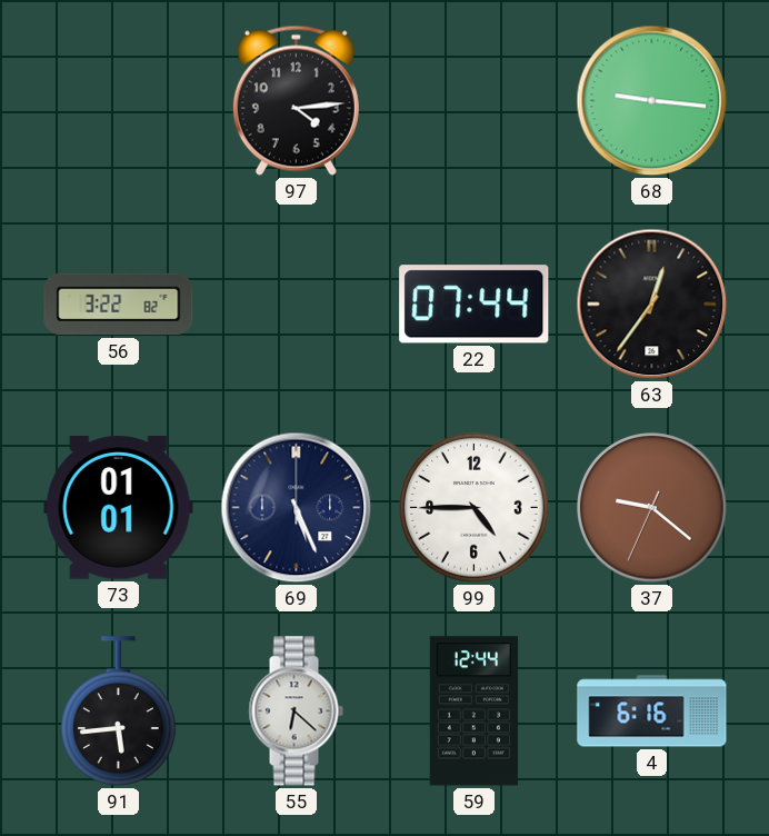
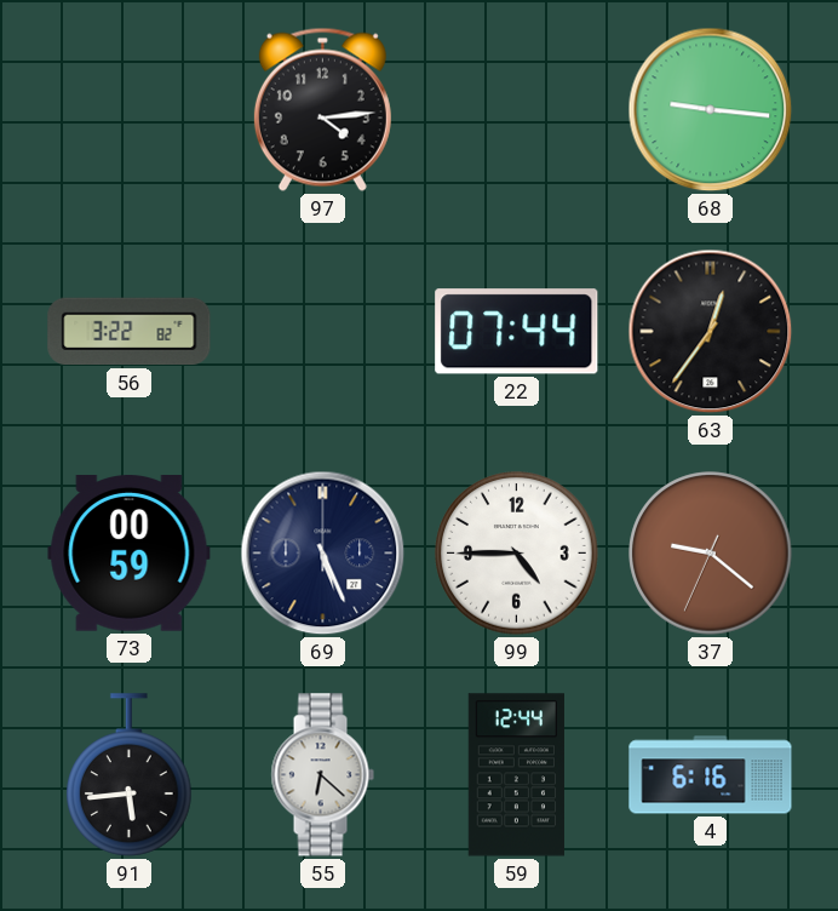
73: 01:01 -> 00:59 (130, 554)
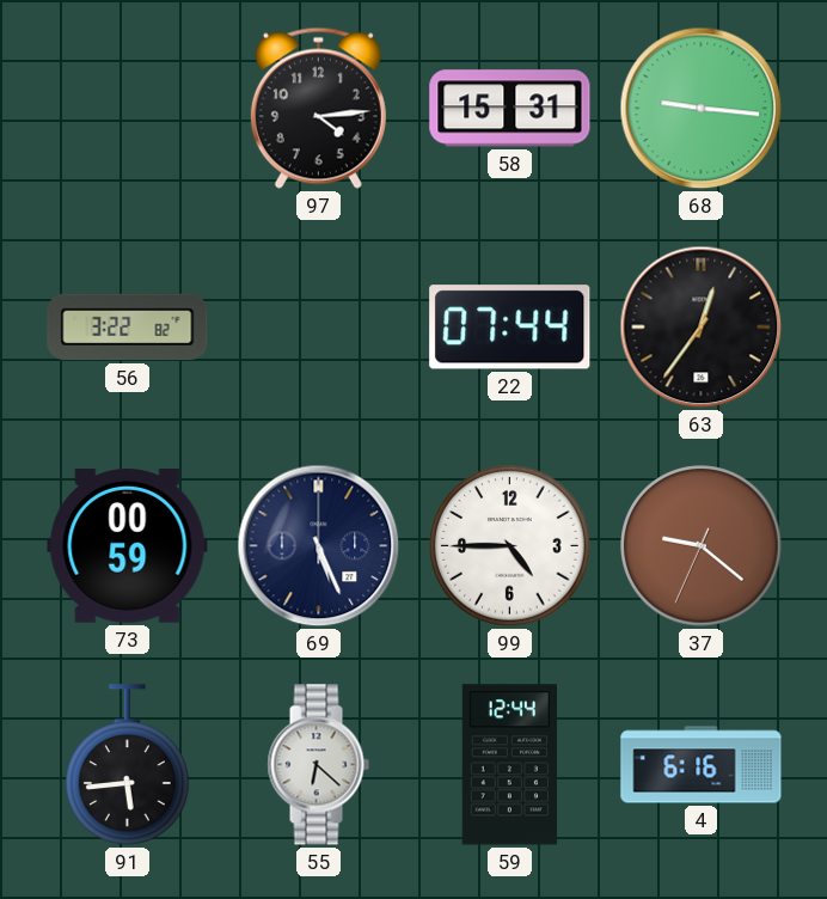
58: none -> 15:31 (510, 109)
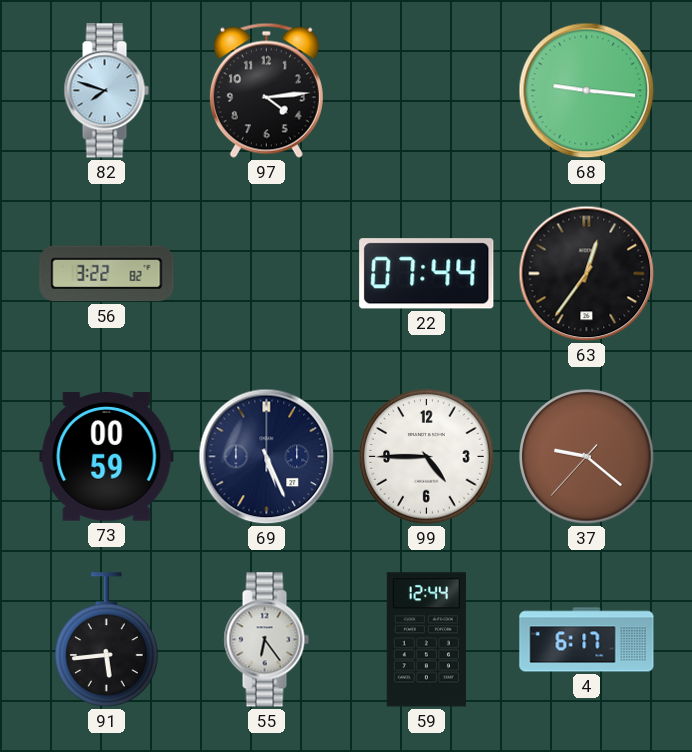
82: none -> 7:48 (106, 91)
58: 15:31 -> none (510, 109)
37: 9:21:34 -> 9:21:37 (587, 457)
55: 6:22 -> 6:24 (266, 640)
4: 6:16 -> 6:17 (587, 640)
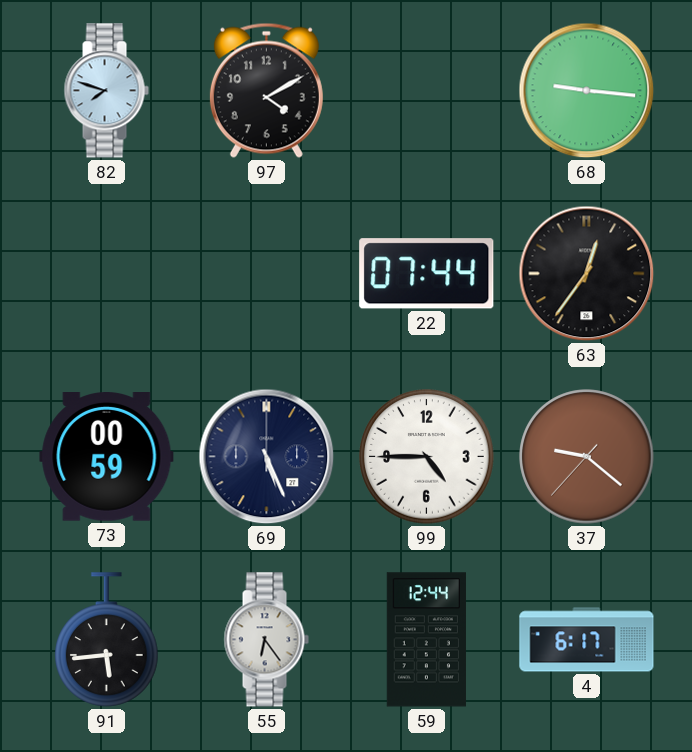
97: 4:14 -> 4:10 (266, 90)
56: 3:22 -> none (107, 274)
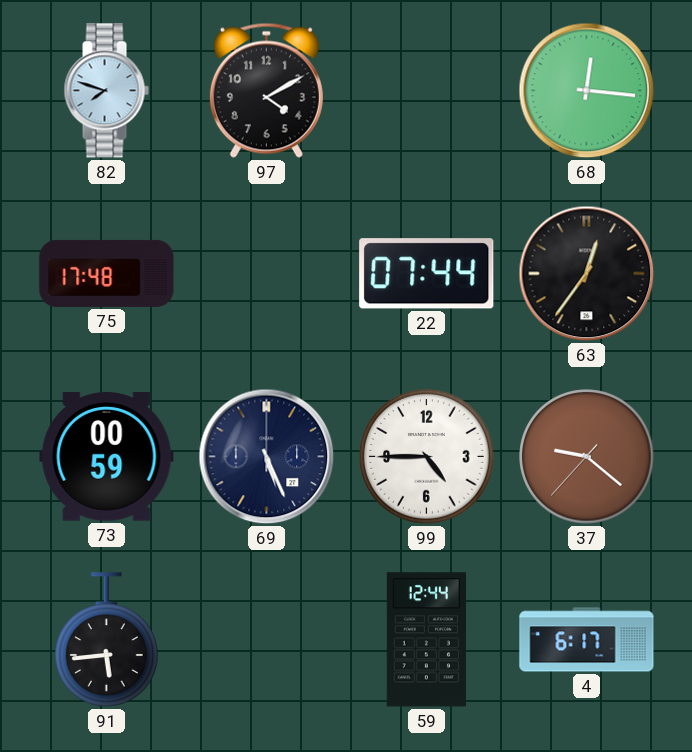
68: 9:16 -> 12:16 (587, 91)
75: none -> 17:48 (107, 273)
55: 6:24 -> none (266, 640)
